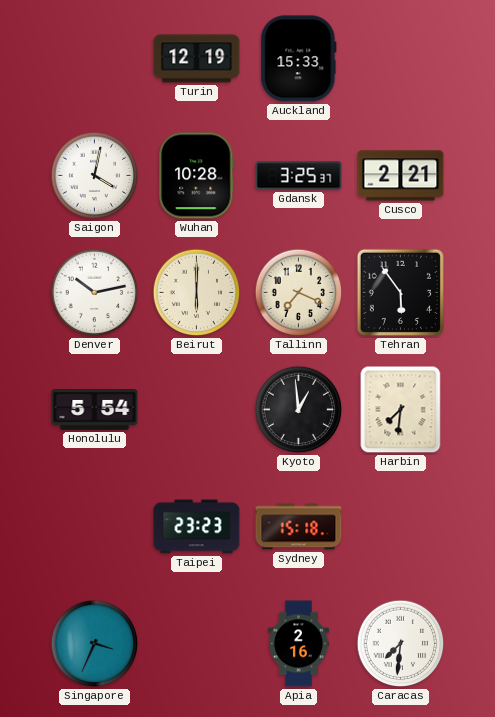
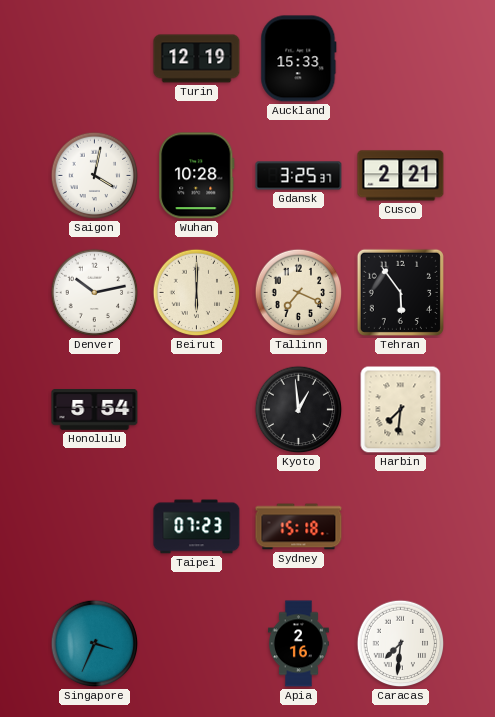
Taipei: 23:23 -> 07:23 (197, 527)
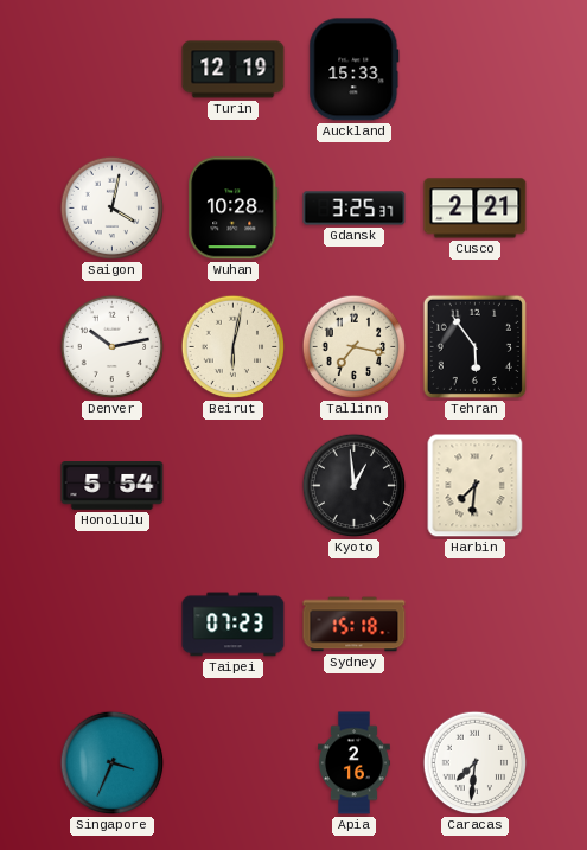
Beirut: 6:00 -> 6:02 (234, 347)
Tallinn: 7:19 -> 7:17 (355, 347)
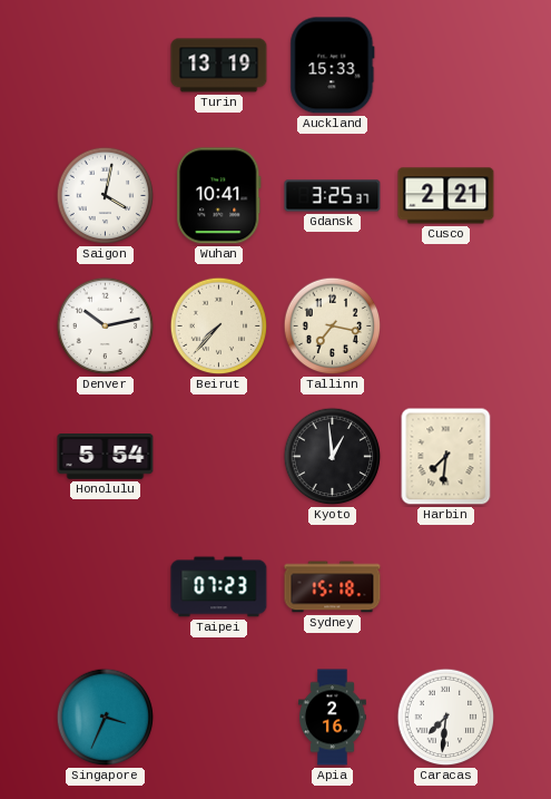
Turin: 12:19 -> 13:19 (219, 66)
Wuhan: 10:28 -> 10:41 (219, 196)
Beirut: 6:02 -> 7:37 (219, 327)
Tehran: 5:54 -> none (474, 346)
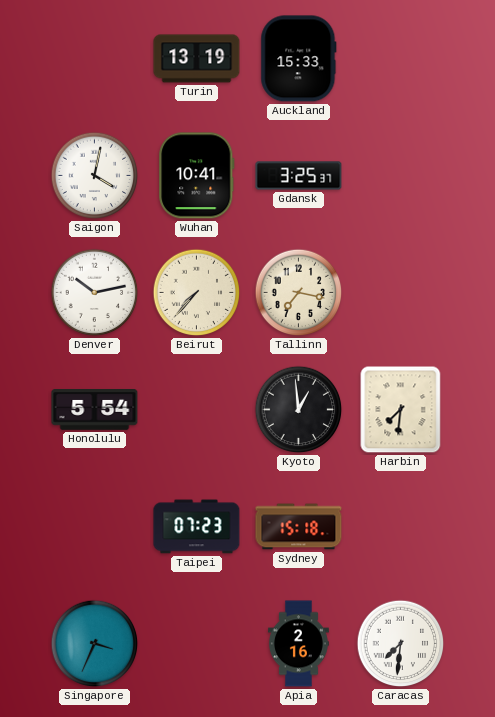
Cusco: 2:21 -> none (446, 196)
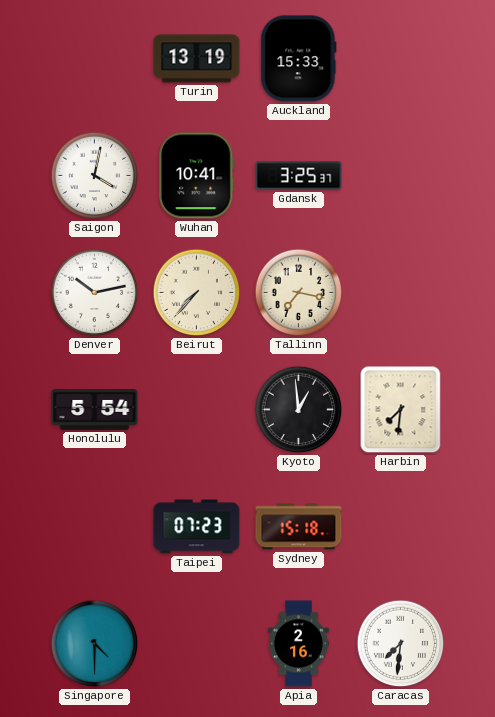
Singapore: 3:34 -> 4:30 (95, 644)
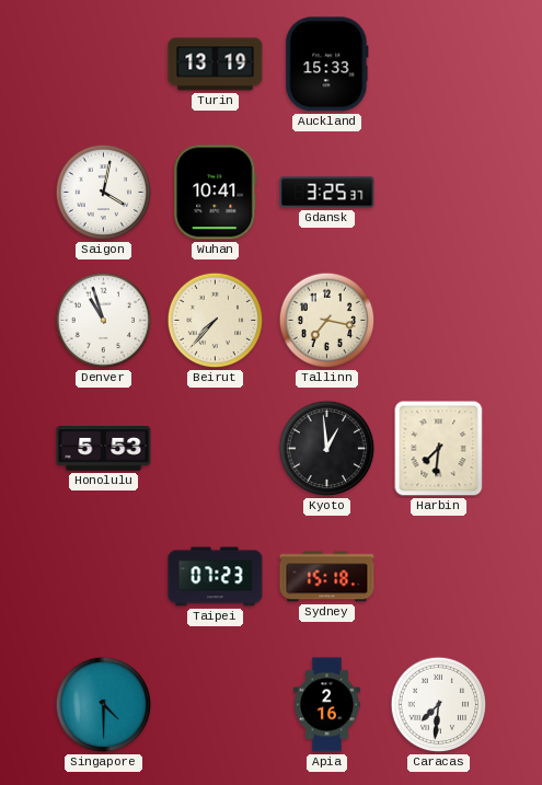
Denver: 10:13 -> 10:57 (104, 321)
Honolulu: 5:54 -> 5:53 (104, 449)
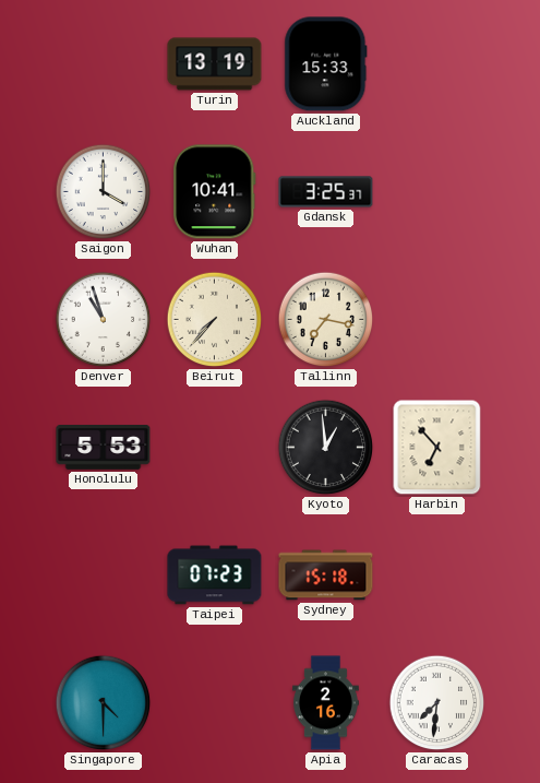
Saigon: 4:02 -> 4:00 (104, 192)
Harbin: 7:31 -> 6:53 (437, 448)
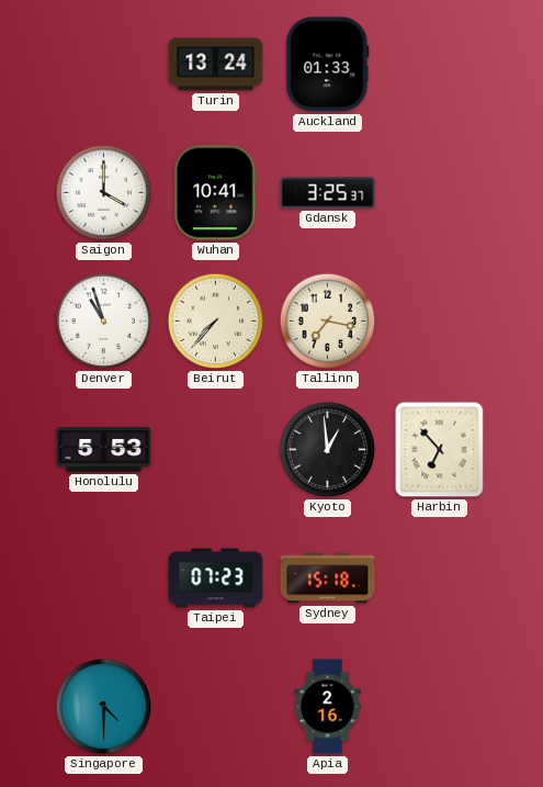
Turin: 13:19 -> 13:24 (216, 65)
Auckland: 15:33 -> 01:33 (328, 65)
Caracas: 7:31 -> none (437, 703)
